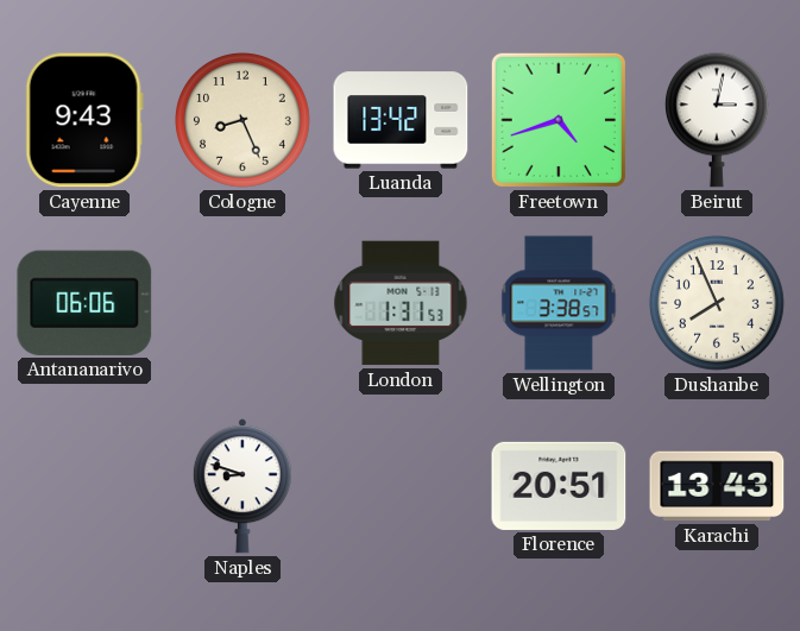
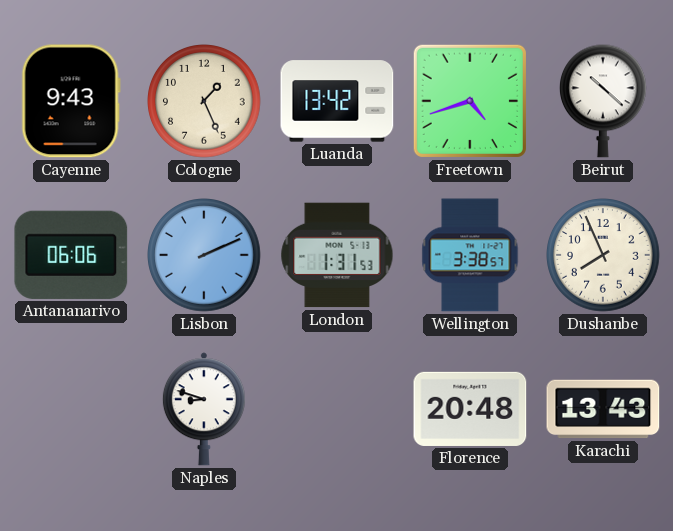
Cologne: 8:26 -> 1:26 (204, 101)
Beirut: 3:02 -> 10:22 (604, 101)
Lisbon: none -> 2:11 (204, 255)
Florence: 20:51 -> 20:48 (470, 409)
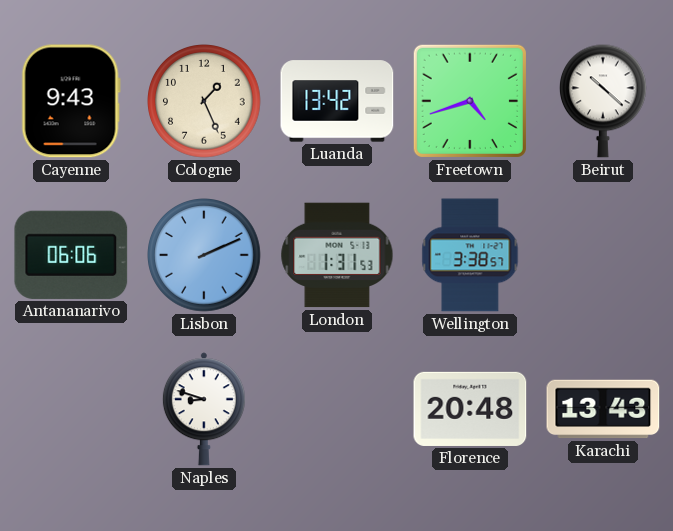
Dushanbe: 7:56 -> none (603, 255)
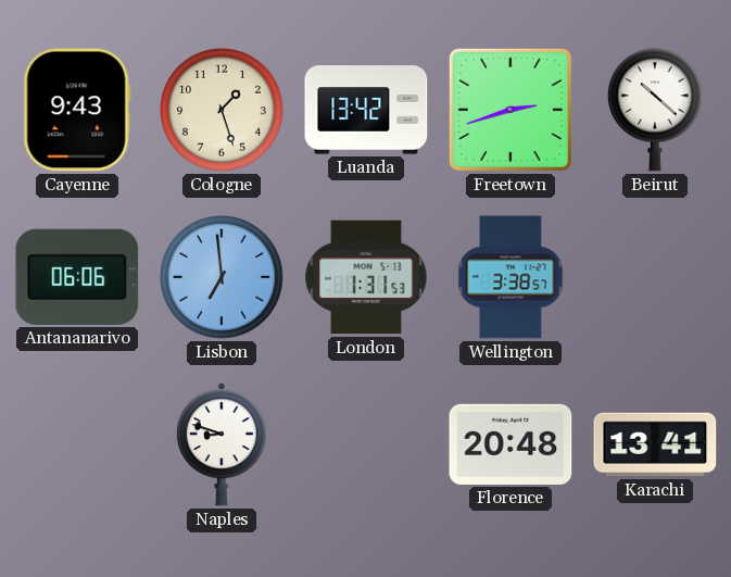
Cologne: 1:26 -> 1:27 (222, 110)
Freetown: 4:42 -> 2:42 (511, 110)
Lisbon: 2:11 -> 6:59 (222, 277)
Karachi: 13:43 -> 13:41 (655, 444)
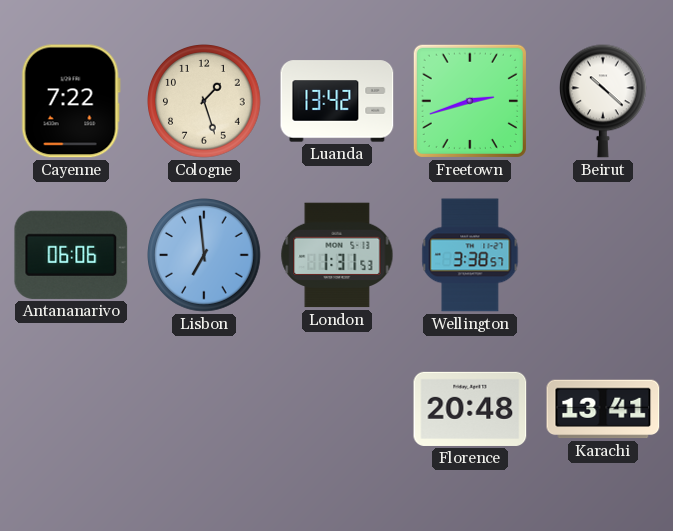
Cayenne: 9:43 -> 7:22 (71, 101)
Naples: 8:48 -> none (222, 444)
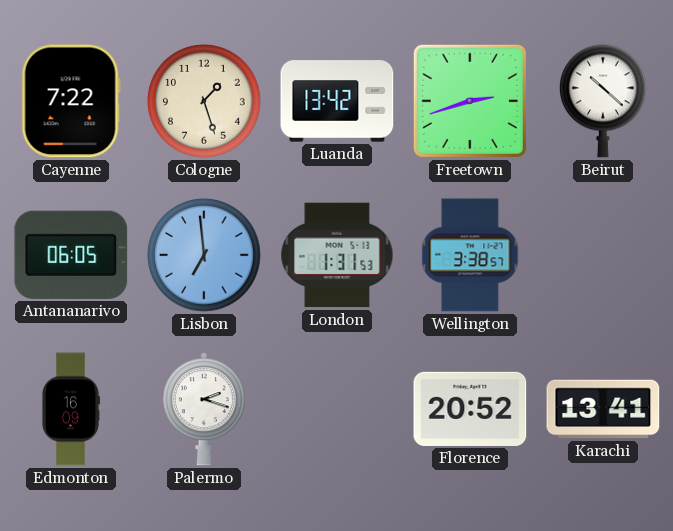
Antananarivo: 06:06 -> 06:05 (71, 255)
Edmonton: none -> 16:09 (70, 409)
Palermo: none -> 2:18 (204, 409)
Florence: 20:48 -> 20:52 (470, 409)
